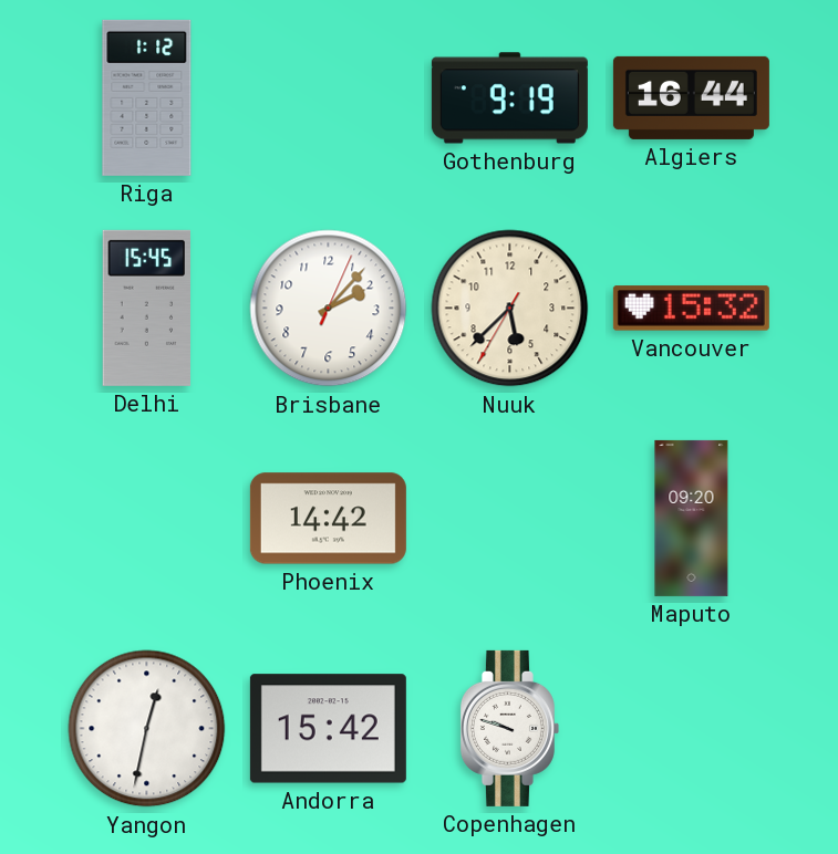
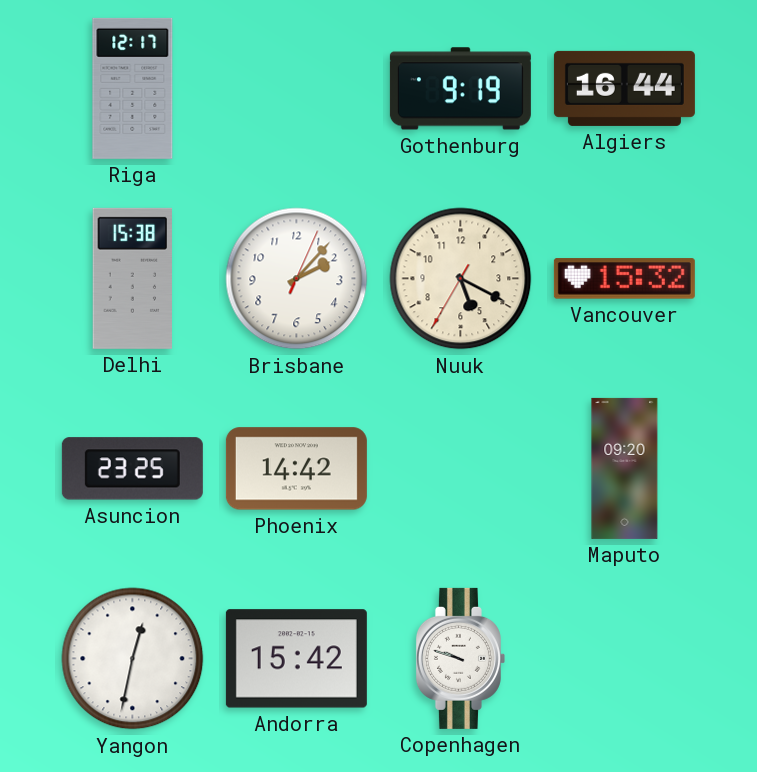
Riga: 1:12 -> 12:17 (133, 88)
Delhi: 15:45 -> 15:38 (132, 278)
Nuuk: 5:37 -> 5:19 (461, 279)
Asuncion: none -> 23:25 (132, 469)
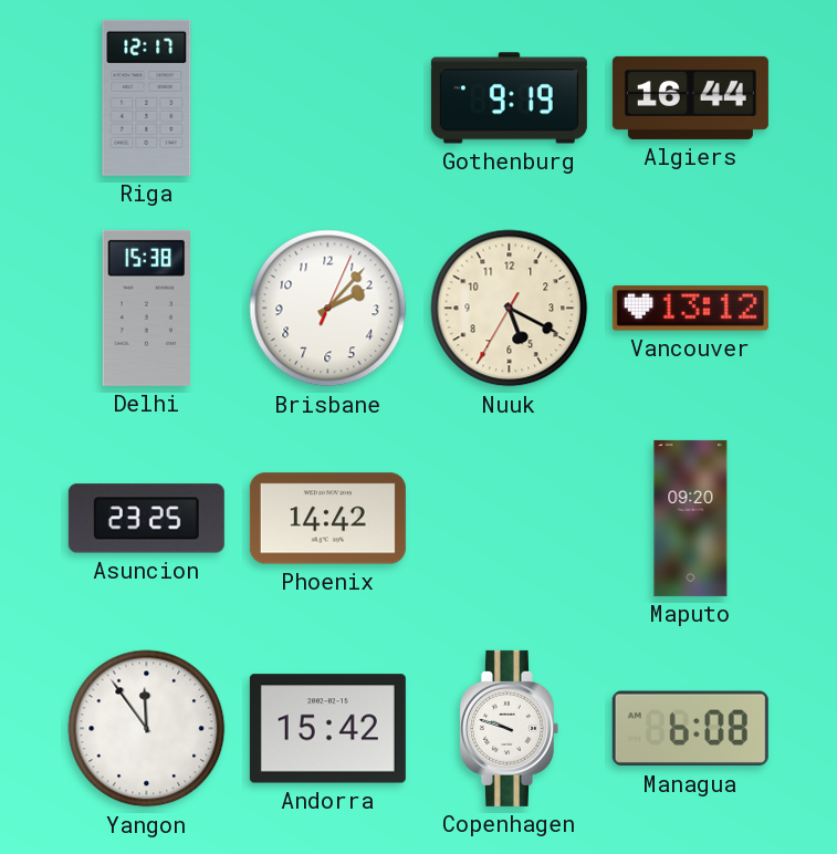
Vancouver: 15:32 -> 13:12 (690, 309)
Yangon: 12:32 -> 11:54 (147, 729)
Managua: none -> 6:08 (690, 729)
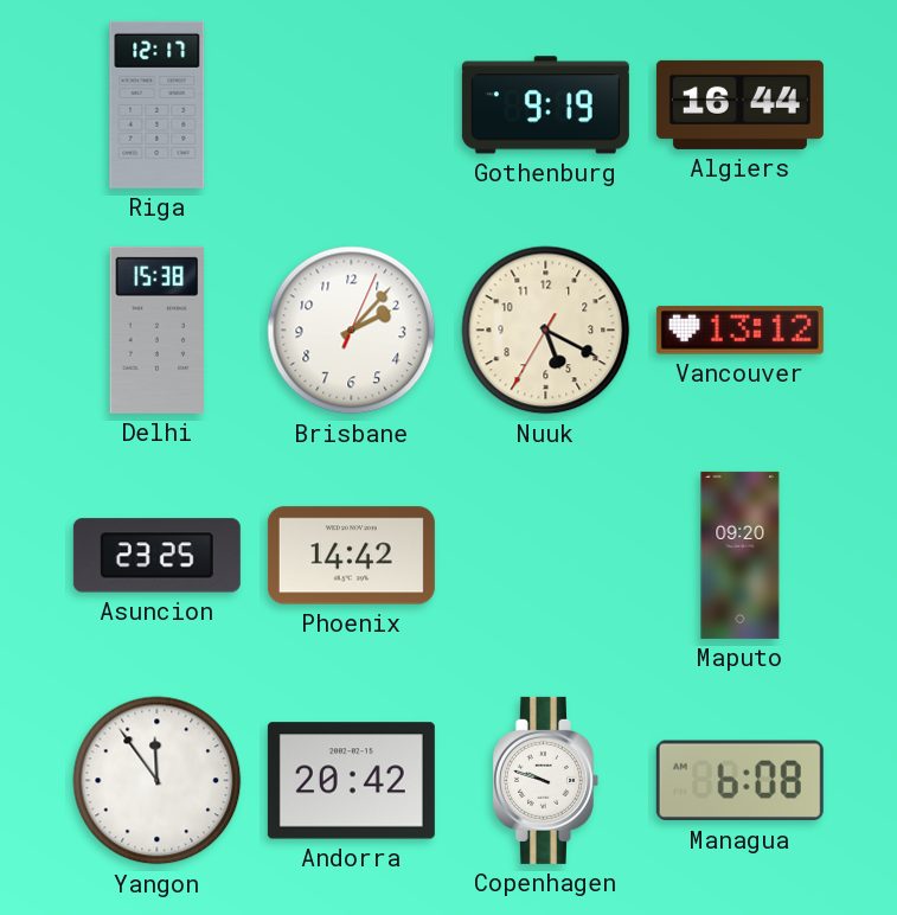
Andorra: 15:42 -> 20:42 (351, 781)
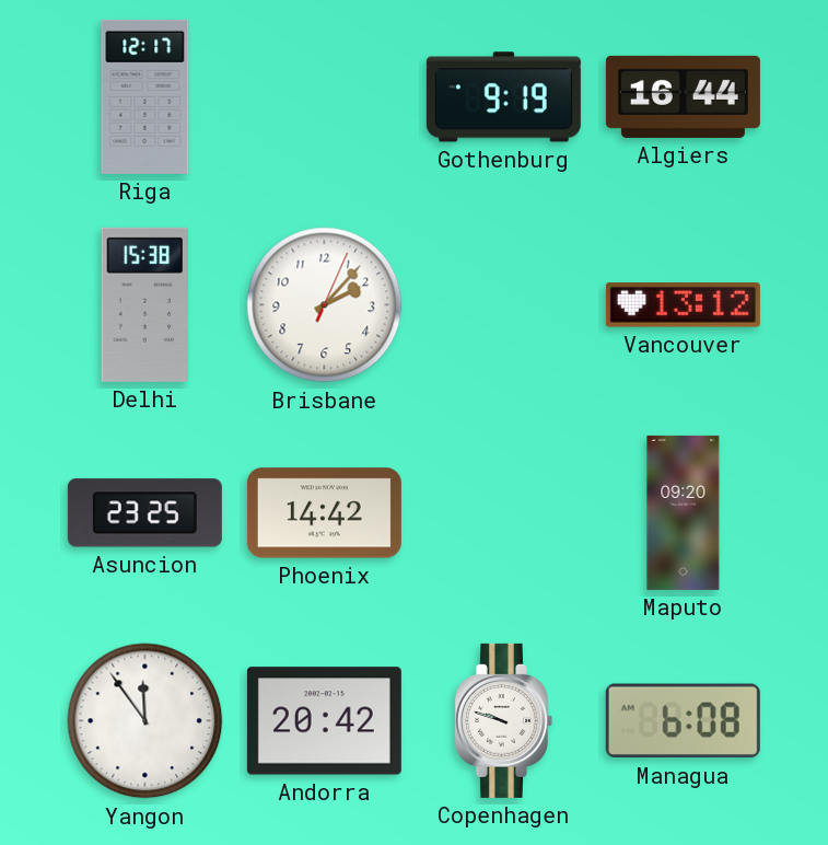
Nuuk: 5:19 -> none (546, 331)
